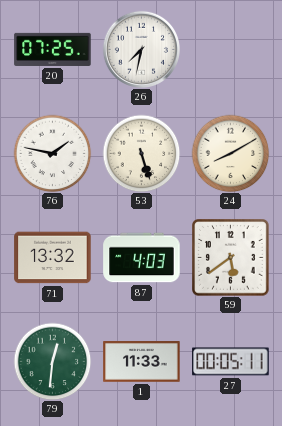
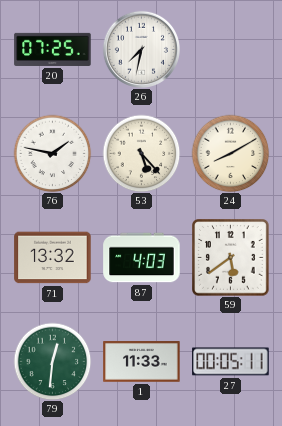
53: 5:27 -> 5:23 (141, 153)
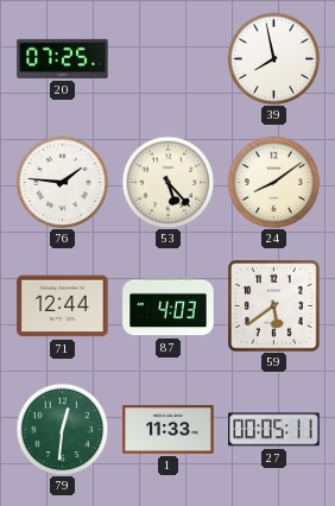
26: 7:32 -> none (141, 49)
39: none -> 7:58 (273, 58)
76: 1:47 -> 1:46 (62, 182)
24: 8:10 -> 8:09 (273, 182)
71: 13:32 -> 12:44 (63, 306)
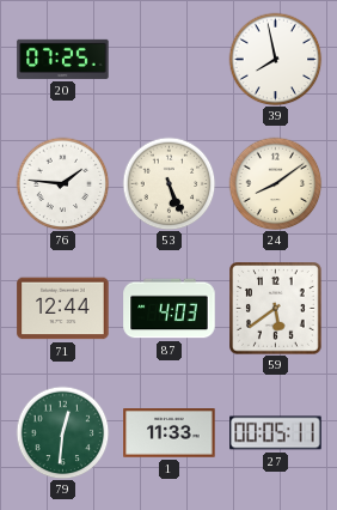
53: 5:23 -> 5:26 (168, 183)
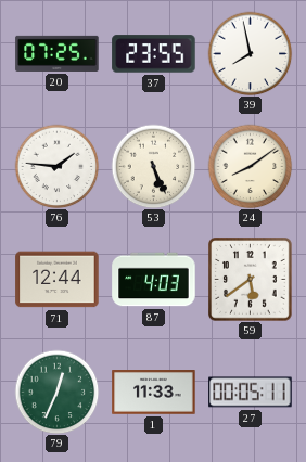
37: none -> 23:55 (154, 54)
79: 12:31 -> 12:34 (56, 392)
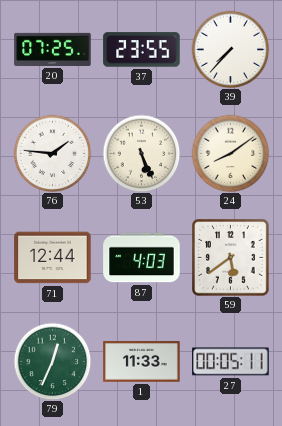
39: 7:58 -> 7:37 (230, 49)
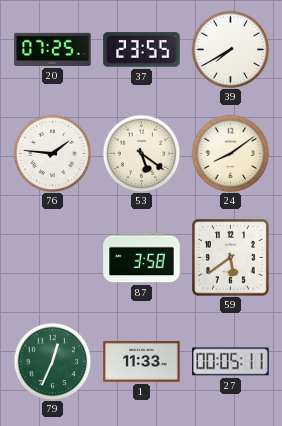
39: 7:37 -> 7:40 (230, 49)
53: 5:26 -> 5:21 (141, 153)
71: 12:44 -> none (53, 258)
87: 4:03 -> 3:58 (142, 258)
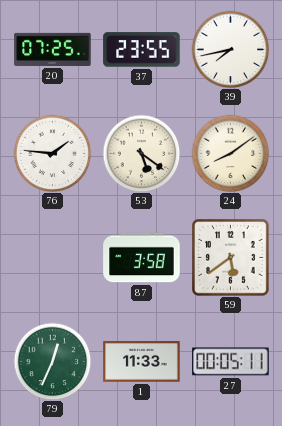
39: 7:40 -> 7:43 (230, 49)
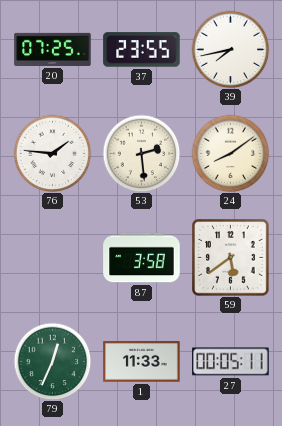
53: 5:21 -> 2:29 (141, 153)
